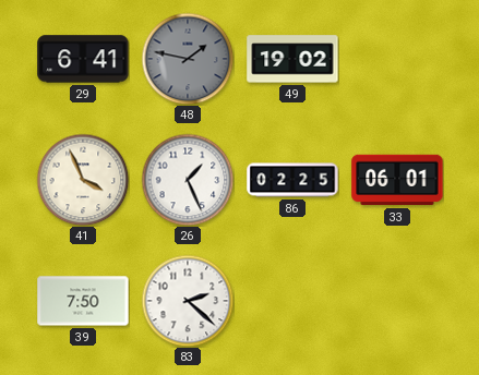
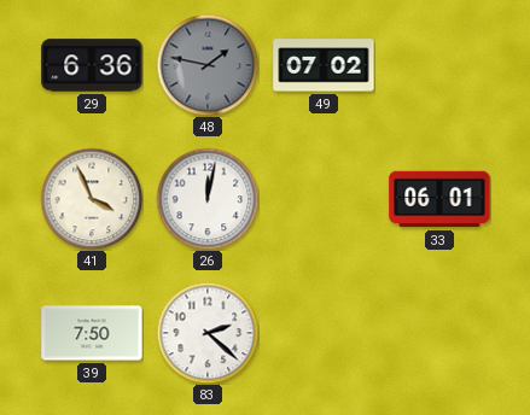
29: 6:41 -> 6:36 (92, 65)
49: 19:02 -> 07:02 (324, 65)
26: 1:26 -> 12:02 (208, 199)
86: 02:25 -> none (292, 180)
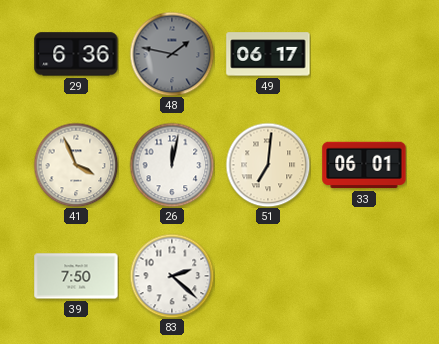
49: 07:02 -> 06:17 (268, 54)
51: none -> 7:01 (268, 165)
